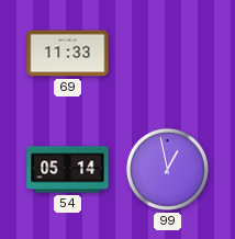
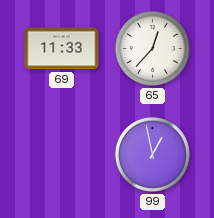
65: none -> 12:37 (152, 48)
54: 05:14 -> none (68, 170)
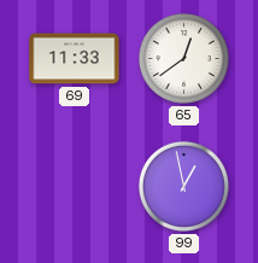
65: 12:37 -> 12:39 (183, 58)
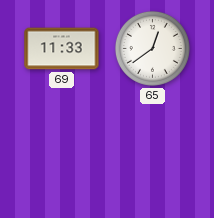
99: 12:58 -> none (183, 186)
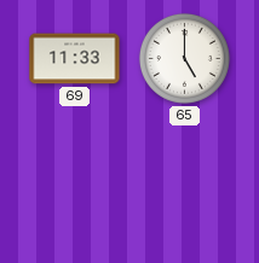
65: 12:39 -> 5:00 (184, 58)
